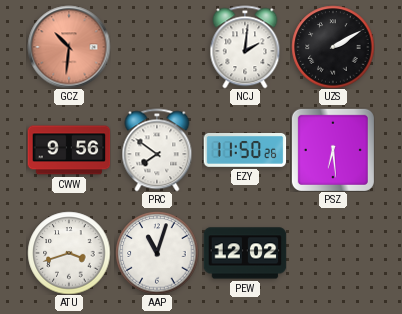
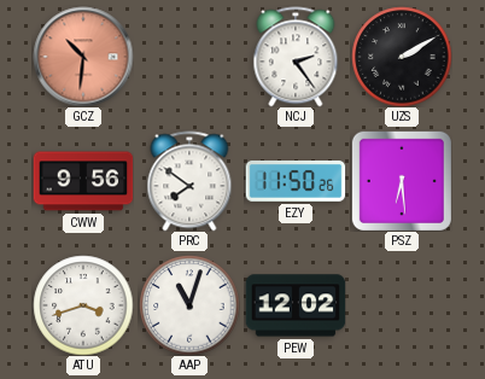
NCJ: 2:01 -> 2:24 (296, 57)
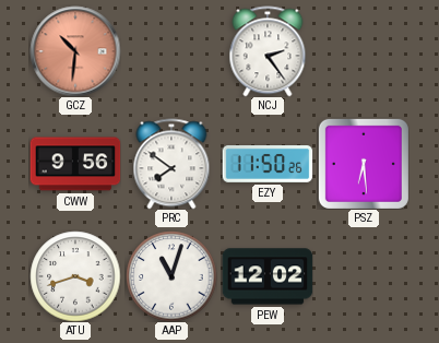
UZS: 2:10 -> none (402, 57)
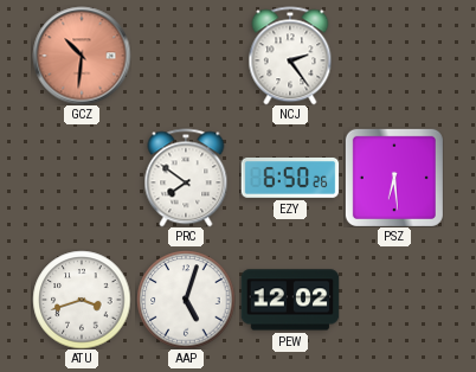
CWW: 9:56 -> none (75, 164)
EZY: 11:50 -> 6:50 (290, 179)
AAP: 11:03 -> 5:03 (186, 300)
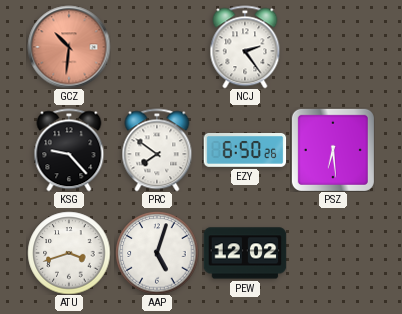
KSG: none -> 9:23 (69, 150)
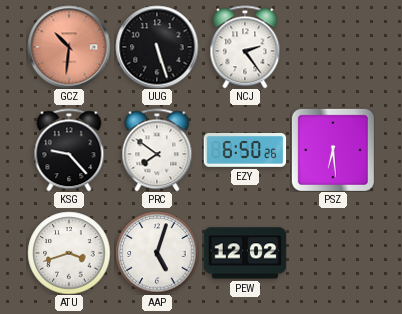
UUG: none -> 5:27 (157, 47)
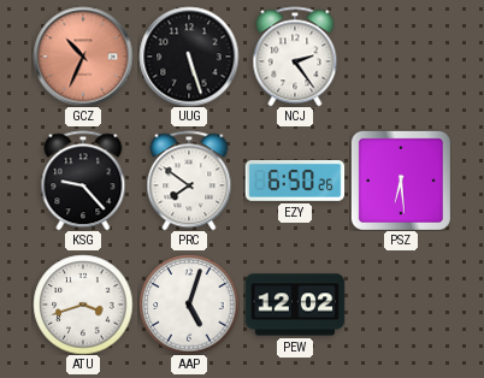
GCZ: 10:31 -> 10:34 (83, 57)
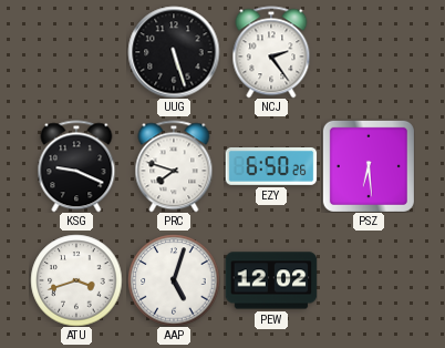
GCZ: 10:34 -> none (83, 57)
KSG: 9:23 -> 9:19 (76, 166)
PRC: 7:51 -> 7:48 (174, 166)
